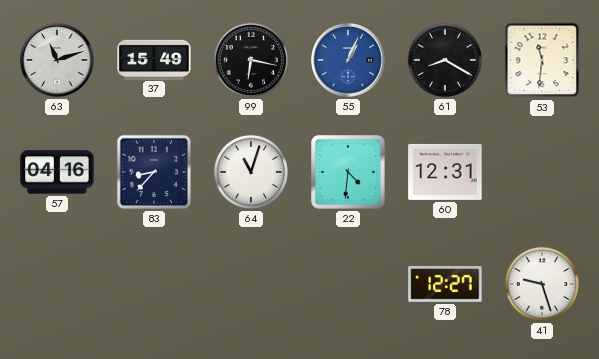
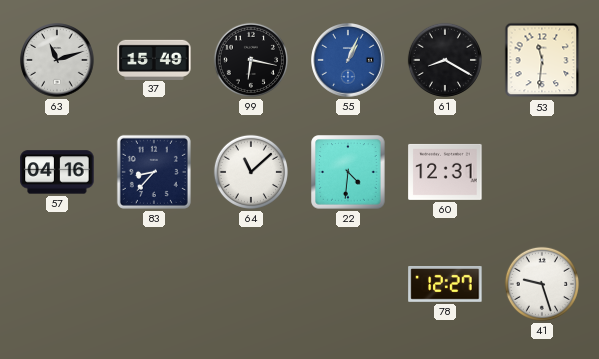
64: 11:03 -> 11:08 (251, 172)
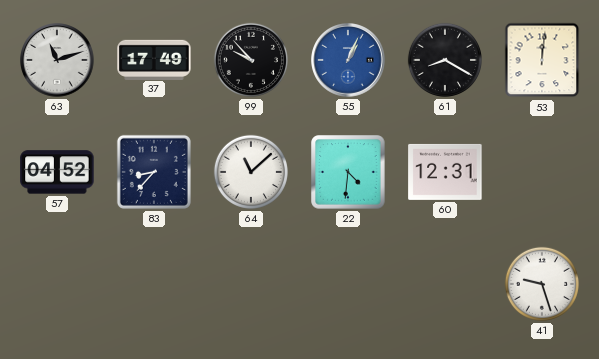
37: 15:49 -> 17:49 (154, 59)
99: 6:17 -> 9:53 (251, 60)
53: 11:31 -> 12:01 (542, 60)
57: 04:16 -> 04:52 (57, 172)
78: 12:27 -> none (445, 285)
